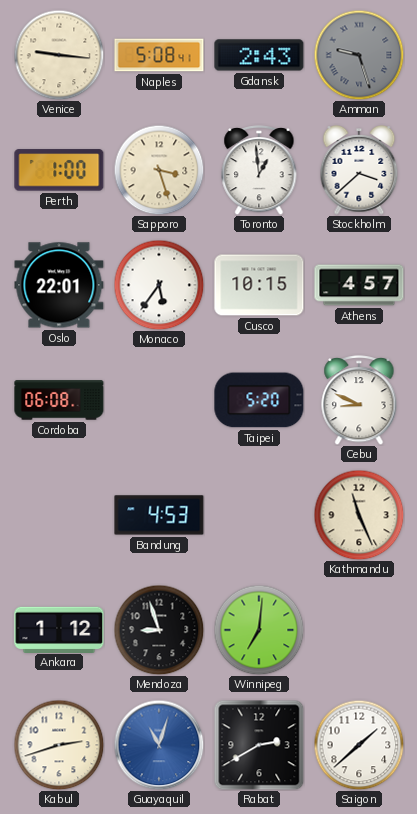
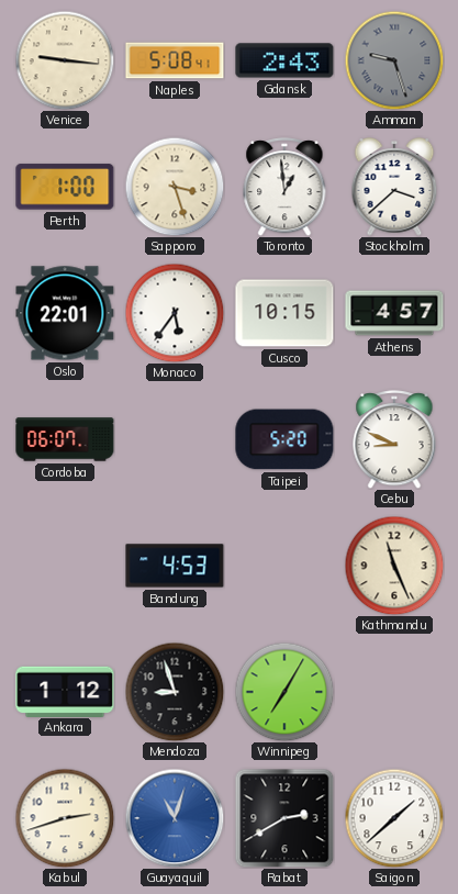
Cordoba: 06:08 -> 06:07 (65, 439)
Winnipeg: 7:01 -> 7:05 (284, 692)
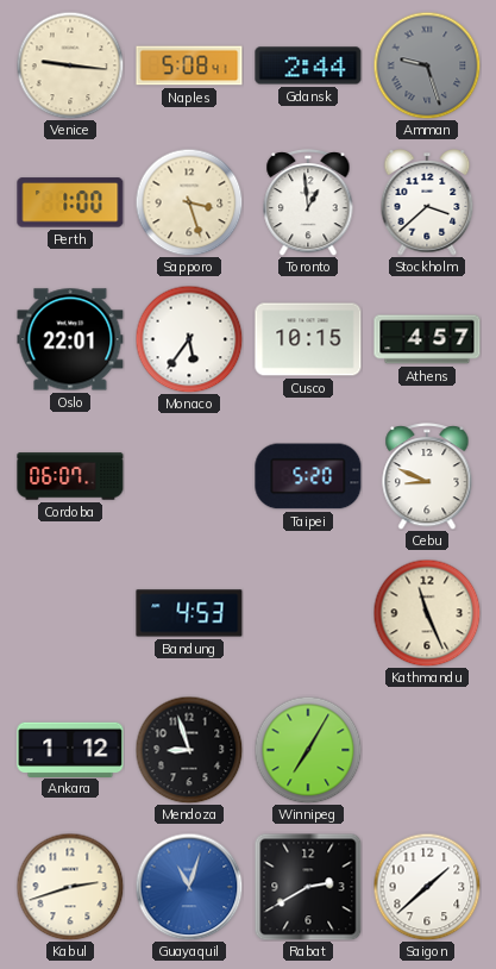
Gdansk: 2:43 -> 2:44 (308, 65)
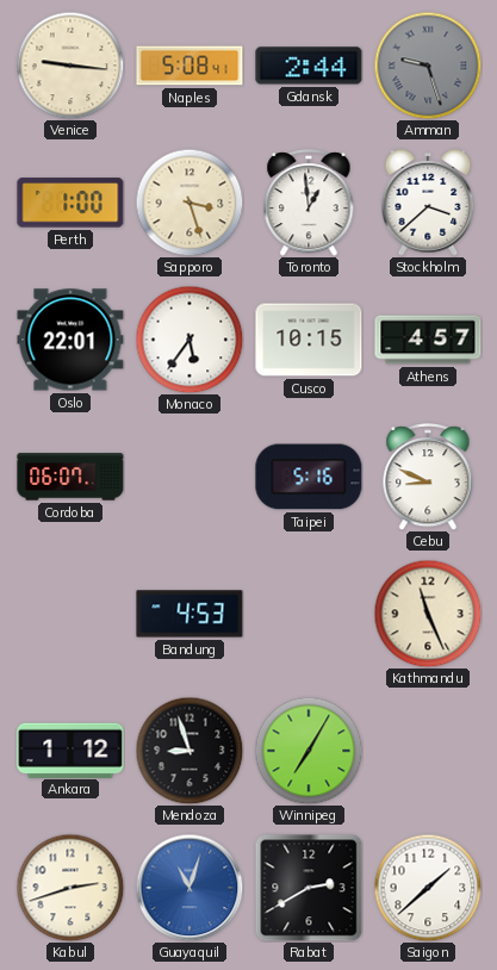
Taipei: 5:20 -> 5:16 (309, 477)
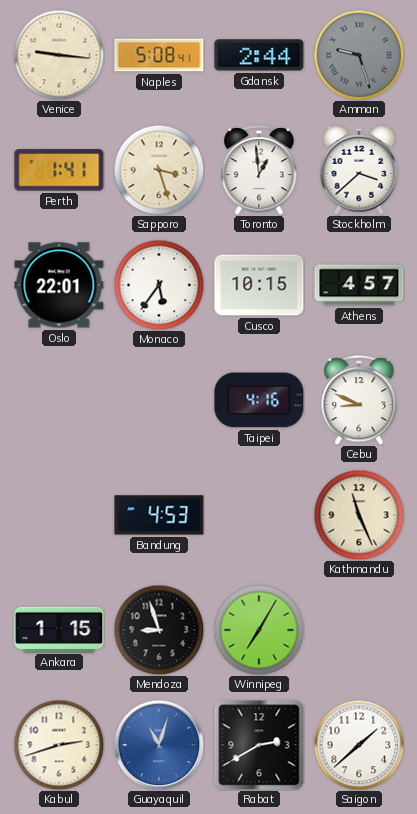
Perth: 1:00 -> 1:41 (59, 170)
Cordoba: 06:07 -> none (70, 477)
Taipei: 5:16 -> 4:16 (259, 400)
Ankara: 1:12 -> 1:15 (59, 629)
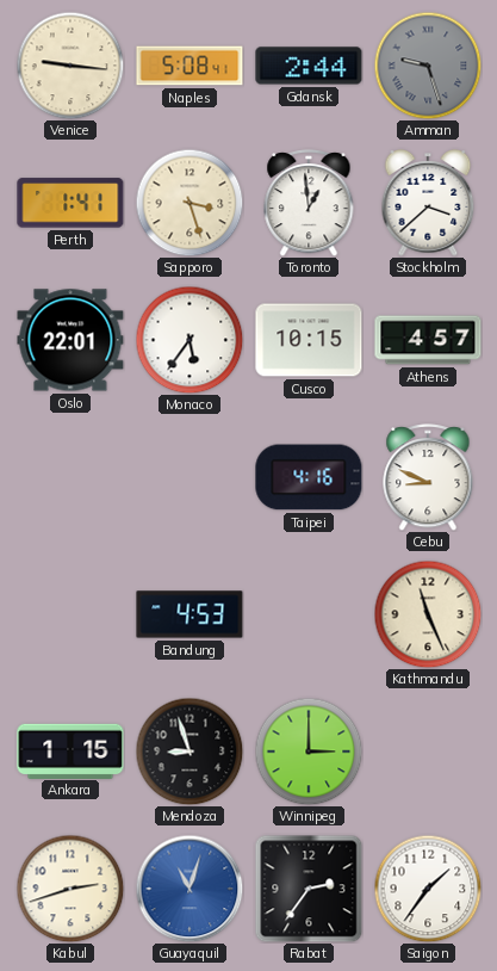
Winnipeg: 7:05 -> 3:00 (309, 752)
Rabat: 2:40 -> 2:36 (309, 889)
Saigon: 1:38 -> 1:36 (428, 889)
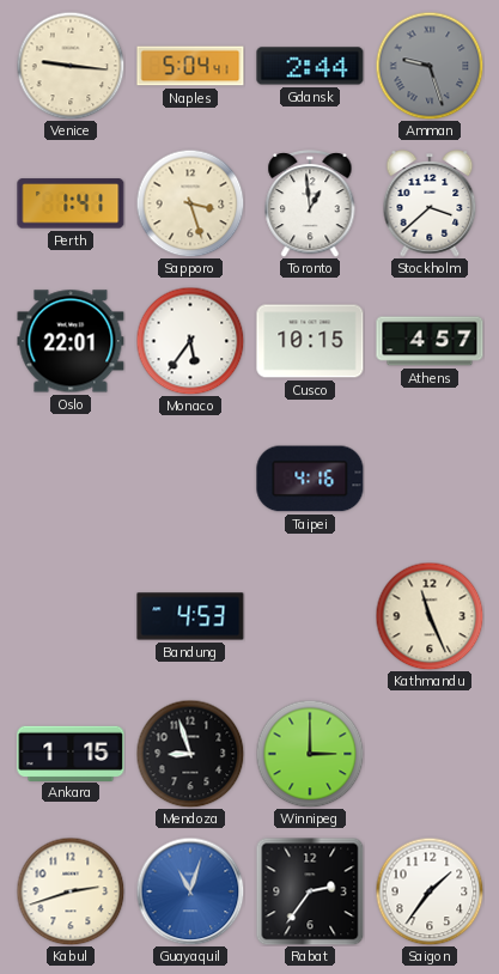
Naples: 5:08 -> 5:04 (190, 66)
Cebu: 8:49 -> none (428, 477)
